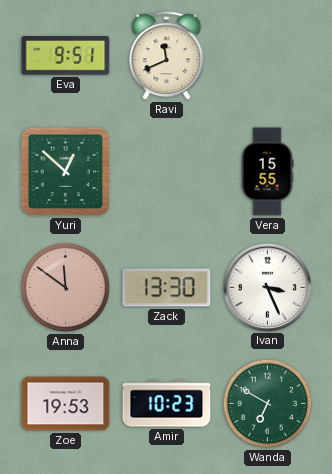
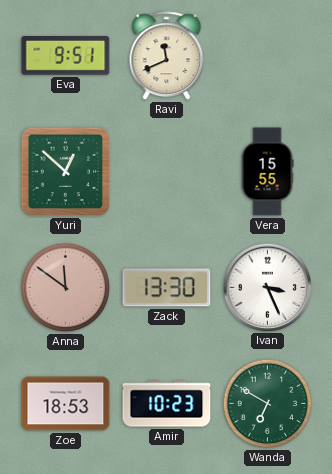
Zoe: 19:53 -> 18:53 (66, 404)
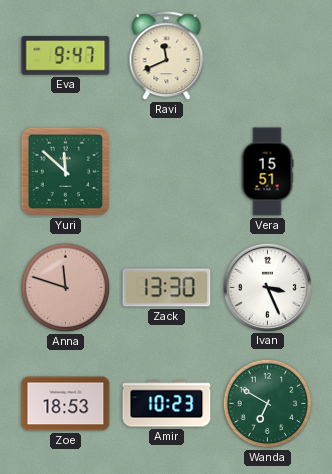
Eva: 9:51 -> 9:47 (66, 56)
Yuri: 12:52 -> 11:52 (65, 171)
Vera: 15:55 -> 15:51 (267, 172)
Anna: 11:51 -> 11:48 (66, 288)
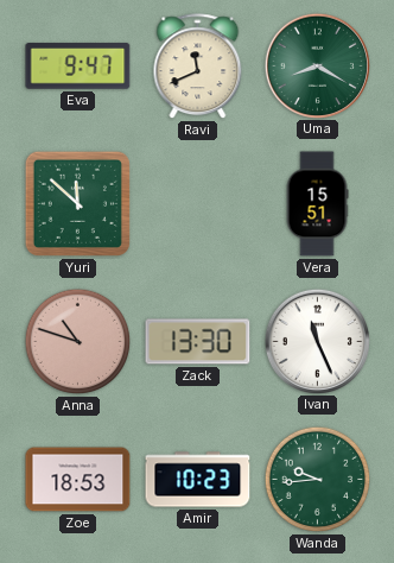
Uma: none -> 8:20 (317, 65)
Anna: 11:48 -> 10:48 (78, 342)
Ivan: 3:26 -> 11:26 (317, 341)
Wanda: 6:50 -> 9:44 (318, 480)
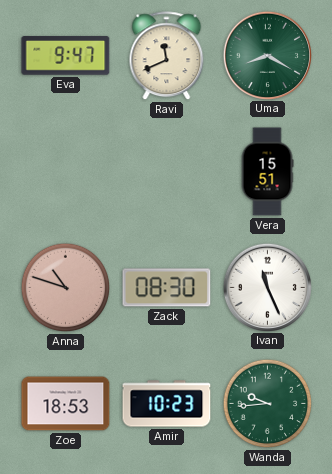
Yuri: 11:52 -> none (77, 203)
Zack: 13:30 -> 08:30 (167, 288)
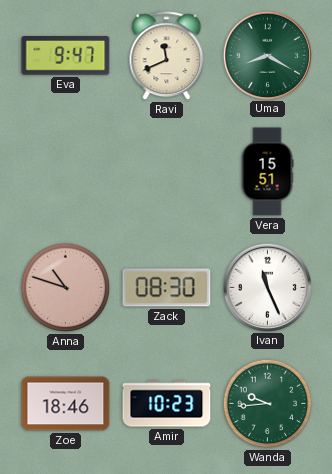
Zoe: 18:53 -> 18:46 (66, 404)
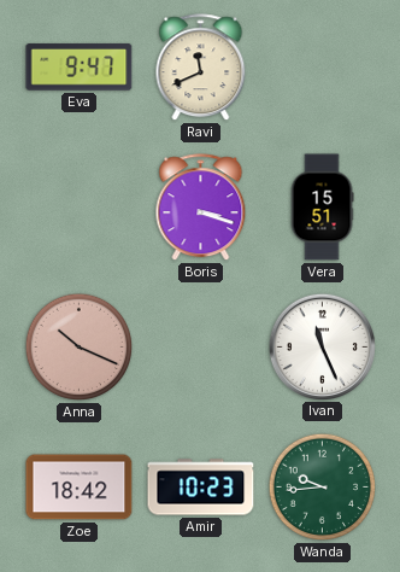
Uma: 8:20 -> none (267, 55)
Boris: none -> 3:18 (201, 208)
Anna: 10:48 -> 10:19 (80, 348)
Zack: 08:30 -> none (167, 288)
Zoe: 18:46 -> 18:42 (80, 488)
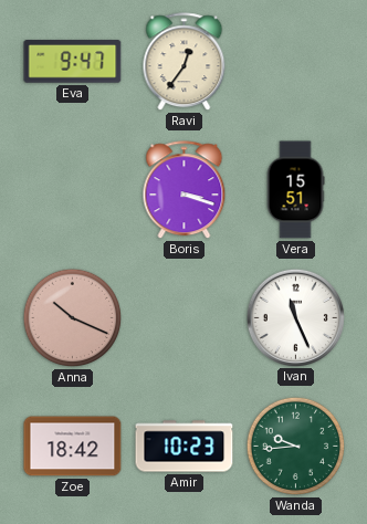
Ravi: 11:41 -> 12:36 (185, 62)
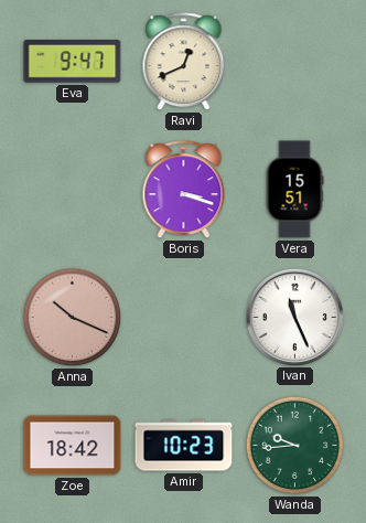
Ravi: 12:36 -> 12:41 (184, 62)
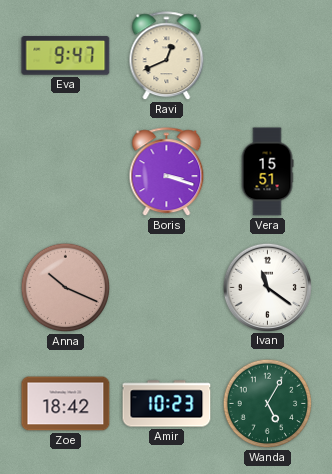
Ivan: 11:26 -> 11:21 (267, 287)
Wanda: 9:44 -> 5:05 (268, 404)
